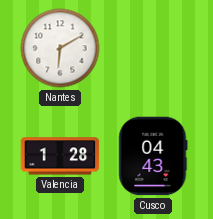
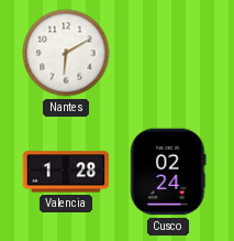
Cusco: 04:43 -> 02:24 (168, 172)
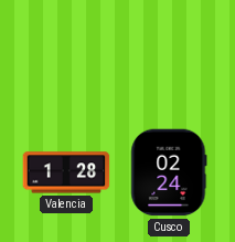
Nantes: 6:10 -> none (66, 53)
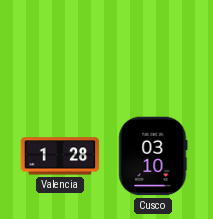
Cusco: 02:24 -> 03:10 (153, 156)
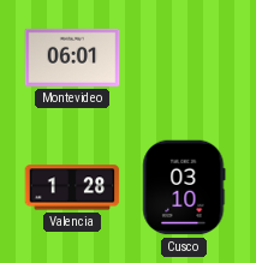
Montevideo: none -> 06:01 (72, 58)
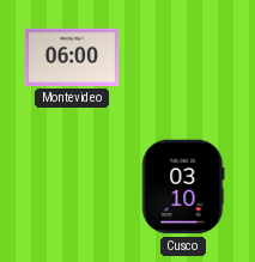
Montevideo: 06:01 -> 06:00 (72, 57)
Valencia: 1:28 -> none (72, 187)
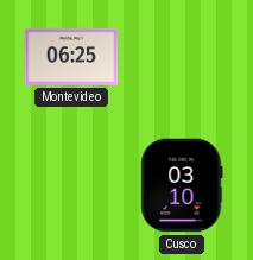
Montevideo: 06:00 -> 06:25 (71, 57)
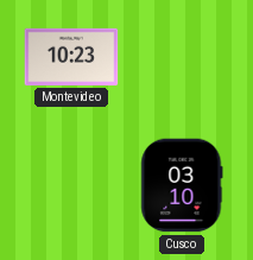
Montevideo: 06:25 -> 10:23 (71, 57)
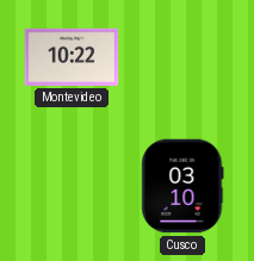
Montevideo: 10:23 -> 10:22 (72, 57)
